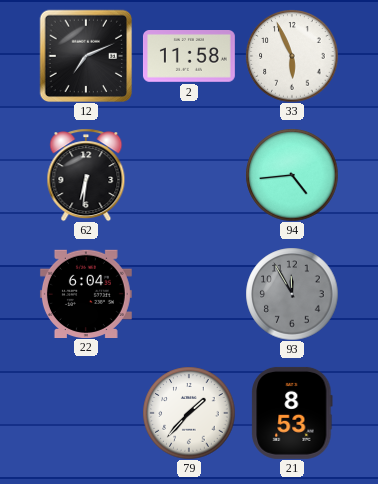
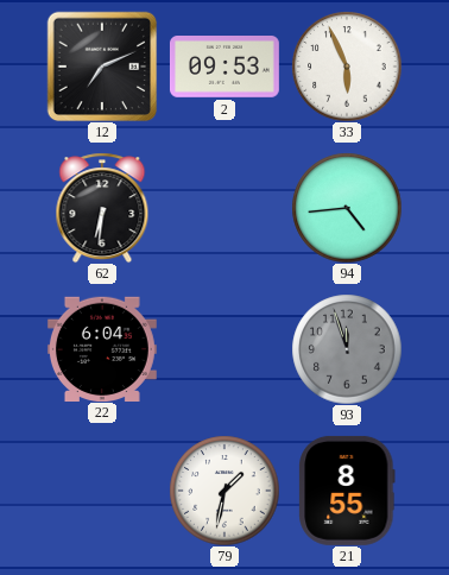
2: 11:58 -> 09:53 (224, 68)
93: 11:55 -> 11:57 (347, 349)
79: 1:37 -> 1:32 (224, 491)
21: 8:53 -> 8:55 (347, 491)
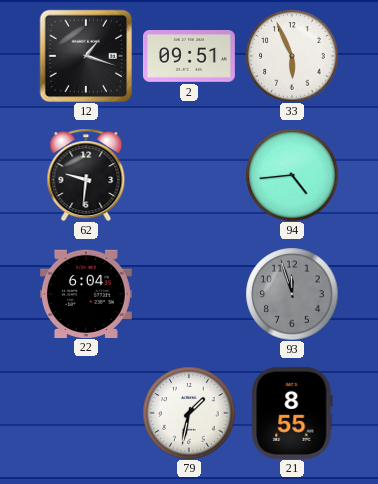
12: 7:11 -> 1:18 (86, 56)
2: 09:53 -> 09:51 (189, 57)
62: 6:31 -> 9:31 (86, 175)
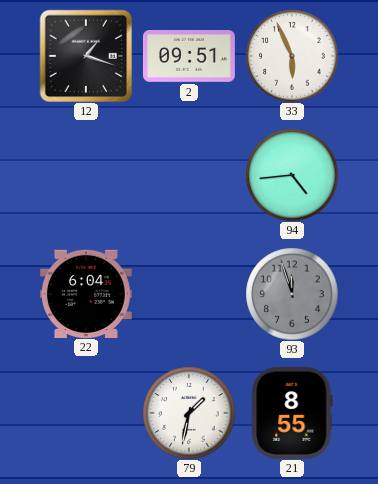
62: 9:31 -> none (86, 175)
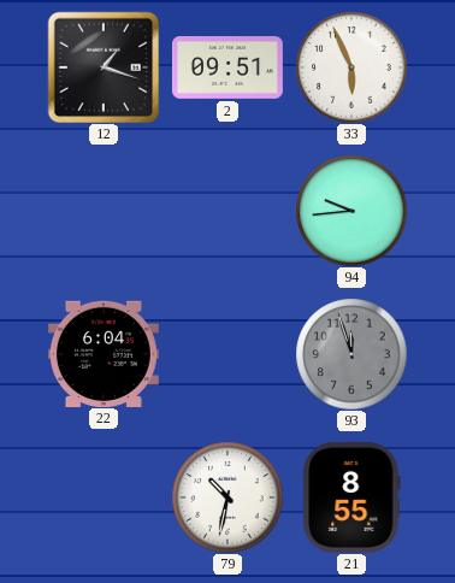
94: 4:44 -> 9:44 (351, 211)
79: 1:32 -> 10:32 (227, 497)
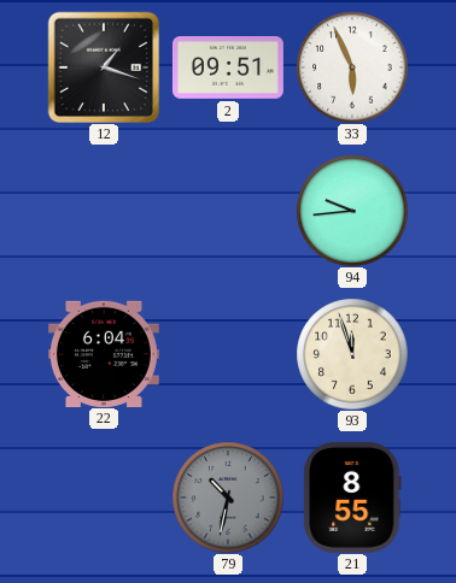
93 dial: grey -> cream (352, 354)
79 dial: white -> grey (228, 497)
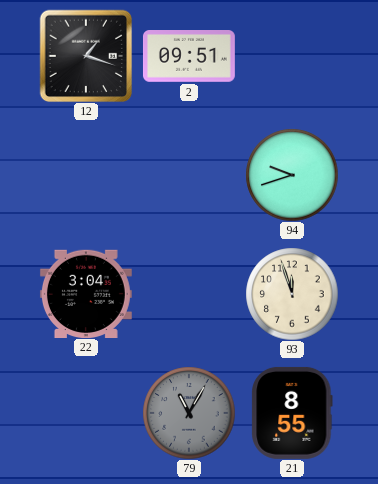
33: 5:56 -> none (352, 67)
94: 9:44 -> 9:42 (292, 175)
22: 6:04 -> 3:04 (86, 293)
79: 10:32 -> 11:05 (189, 413)
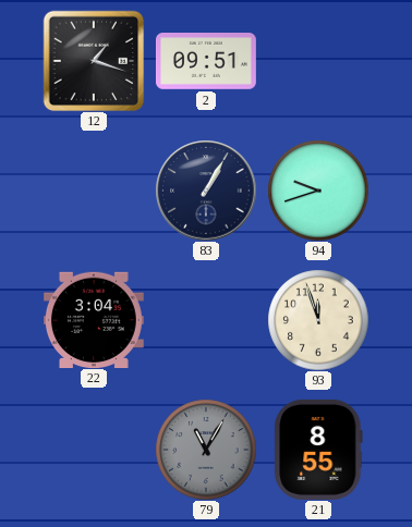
83: none -> 1:05 (206, 191)
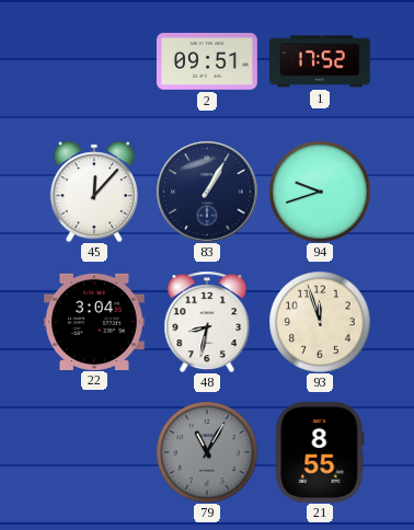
12: 1:18 -> none (94, 61)
1: none -> 17:52 (320, 61)
45: none -> 12:07 (94, 192)
48: none -> 8:32 (207, 322)
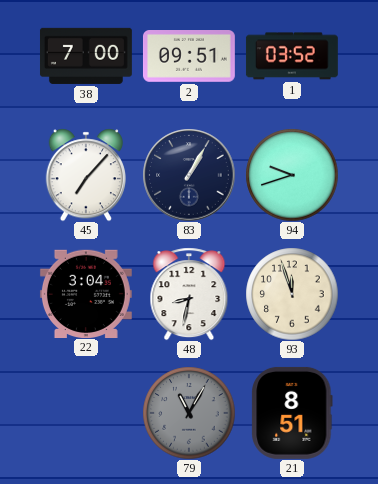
38: none -> 7:00 (86, 56)
1: 17:52 -> 03:52 (292, 56)
45: 12:07 -> 7:07 (86, 175)
21: 8:55 -> 8:51 (292, 413)
